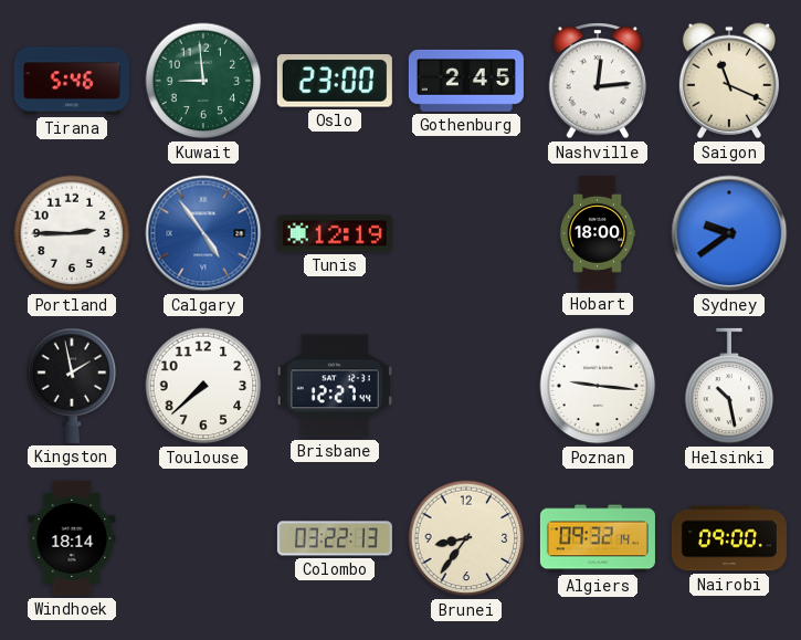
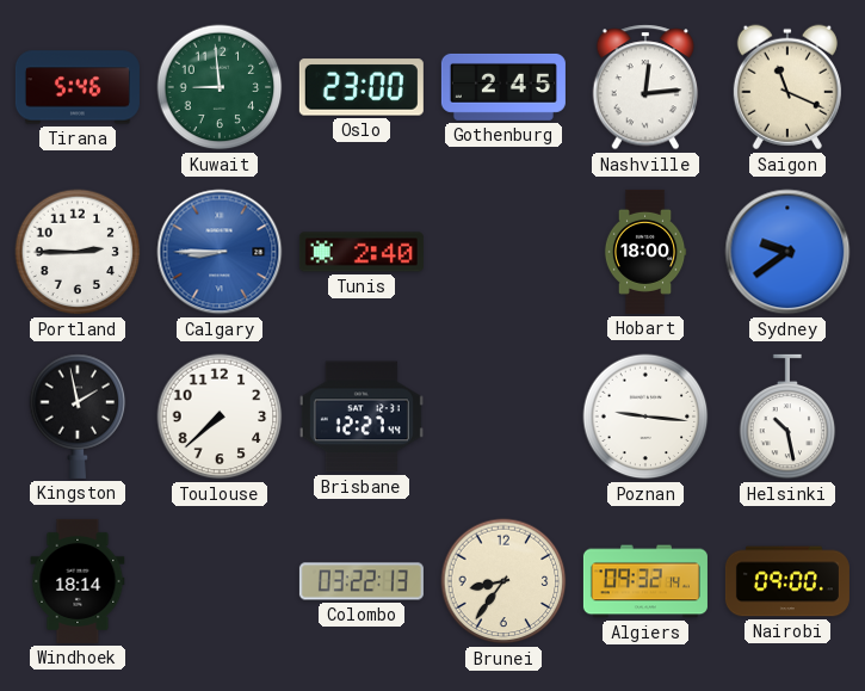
Calgary: 4:54 -> 8:45 (220, 252)
Tunis: 12:19 -> 2:40 (362, 252)
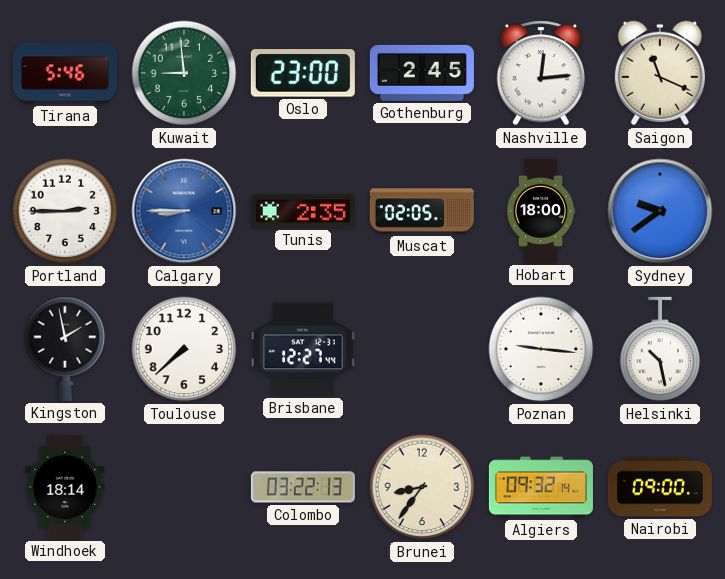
Tunis: 2:40 -> 2:35 (303, 211)
Muscat: none -> 02:05 (422, 211)
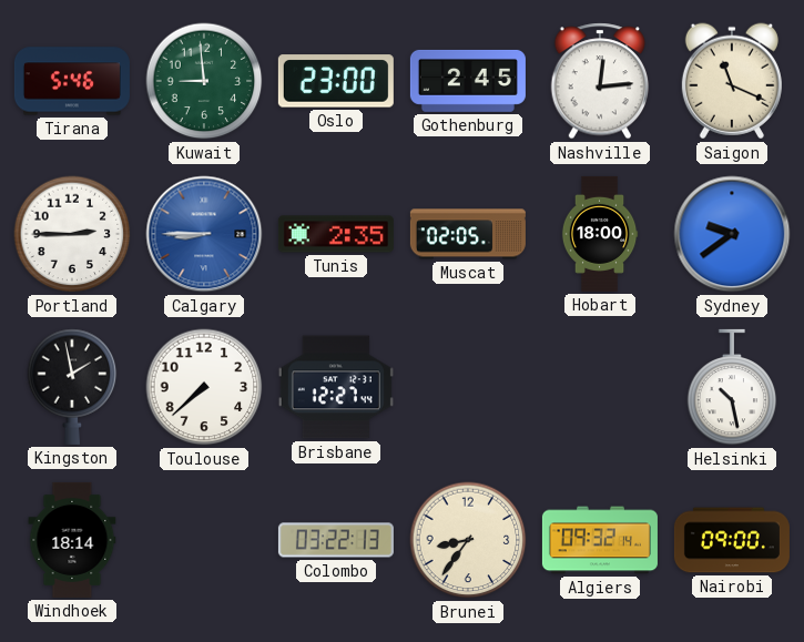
Poznan: 9:16 -> none (541, 349)
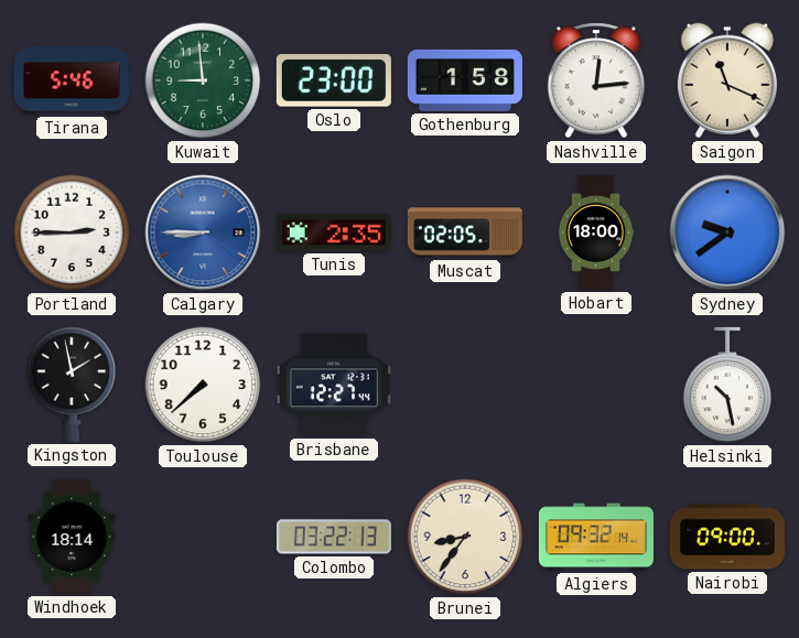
Gothenburg: 2:45 -> 1:58 (465, 80)
